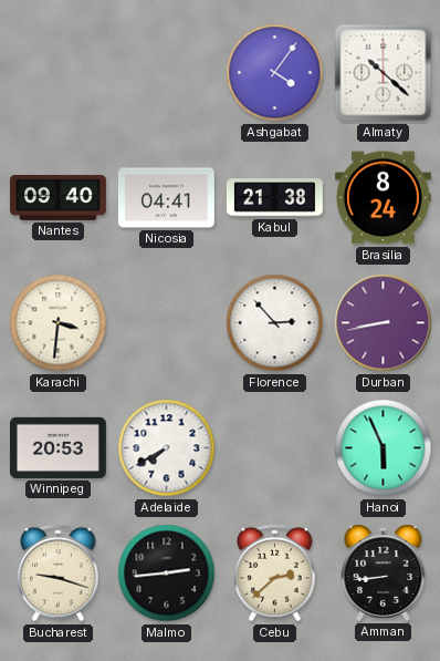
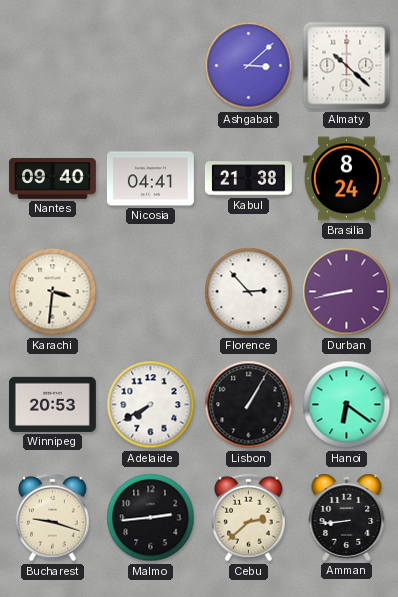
Ashgabat: 4:06 -> 3:08 (249, 66)
Lisbon: none -> 1:05 (249, 405)
Hanoi: 5:56 -> 6:21 (347, 405)
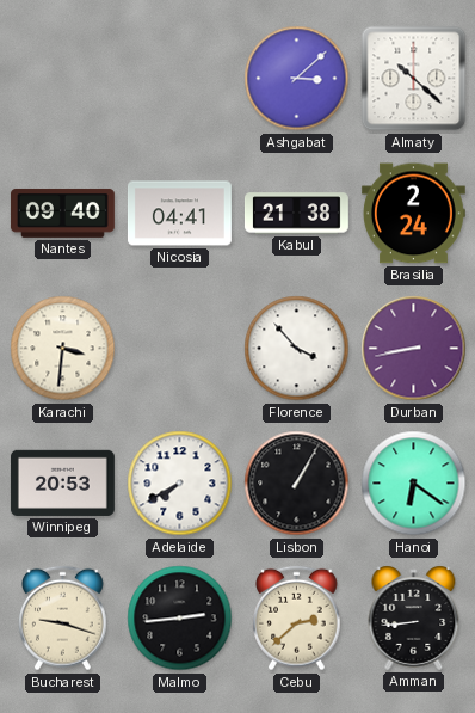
Brasilia: 8:24 -> 2:24 (413, 214)
Florence: 2:53 -> 3:53 (297, 349)
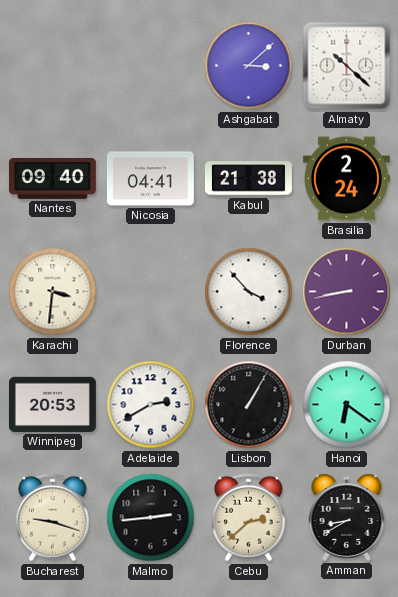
Adelaide: 7:40 -> 2:40 (151, 405)
Amman: 8:44 -> 8:40 (347, 517)
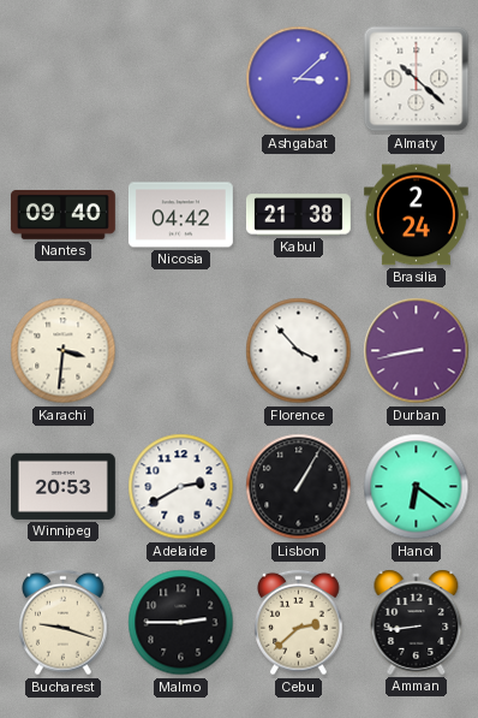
Nicosia: 04:41 -> 04:42 (180, 215)
Malmo: 2:44 -> 2:45 (181, 623)
Amman: 8:40 -> 8:44 (417, 622)
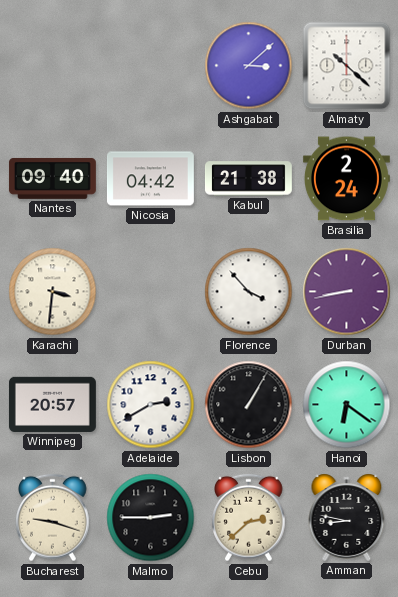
Winnipeg: 20:53 -> 20:57 (52, 404)
Amman: 8:44 -> 8:47 (347, 517)
